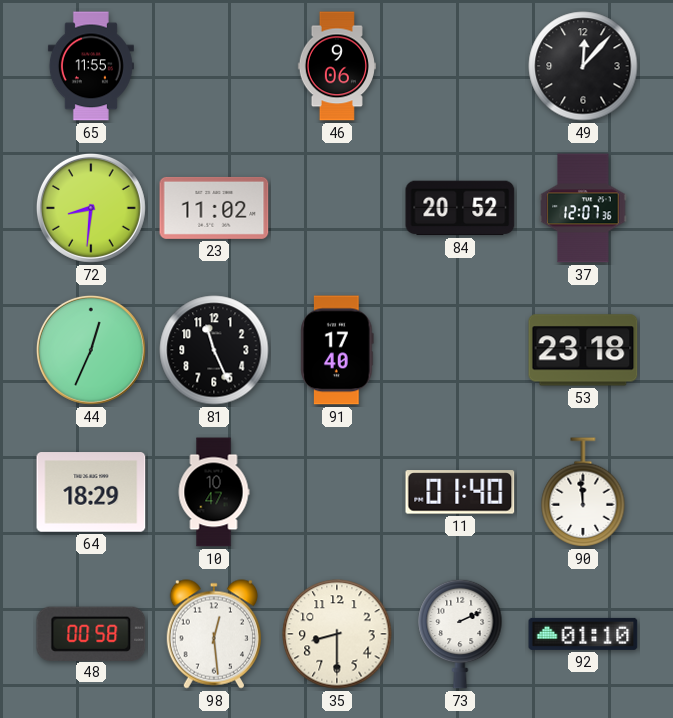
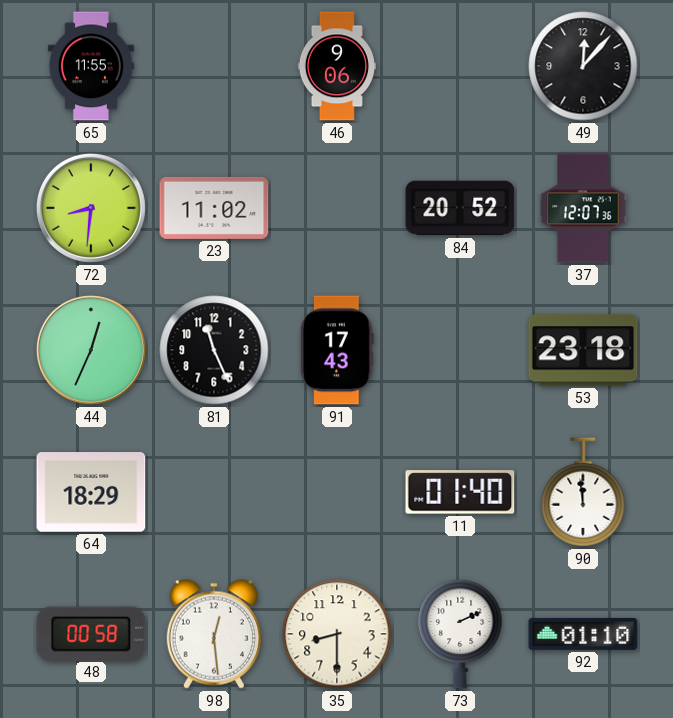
91: 17:40 -> 17:43 (337, 350)
10: 10:47 -> none (214, 492)
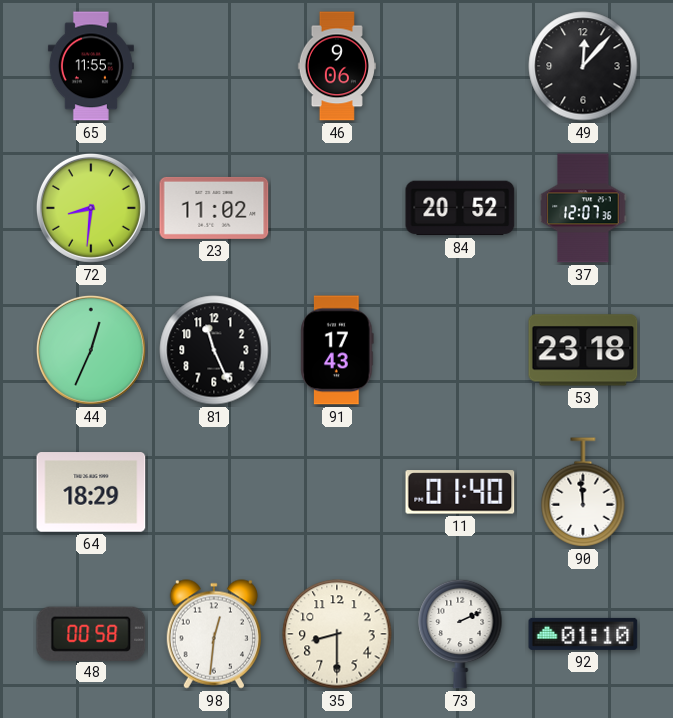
98: 12:29 -> 12:31 (214, 634)
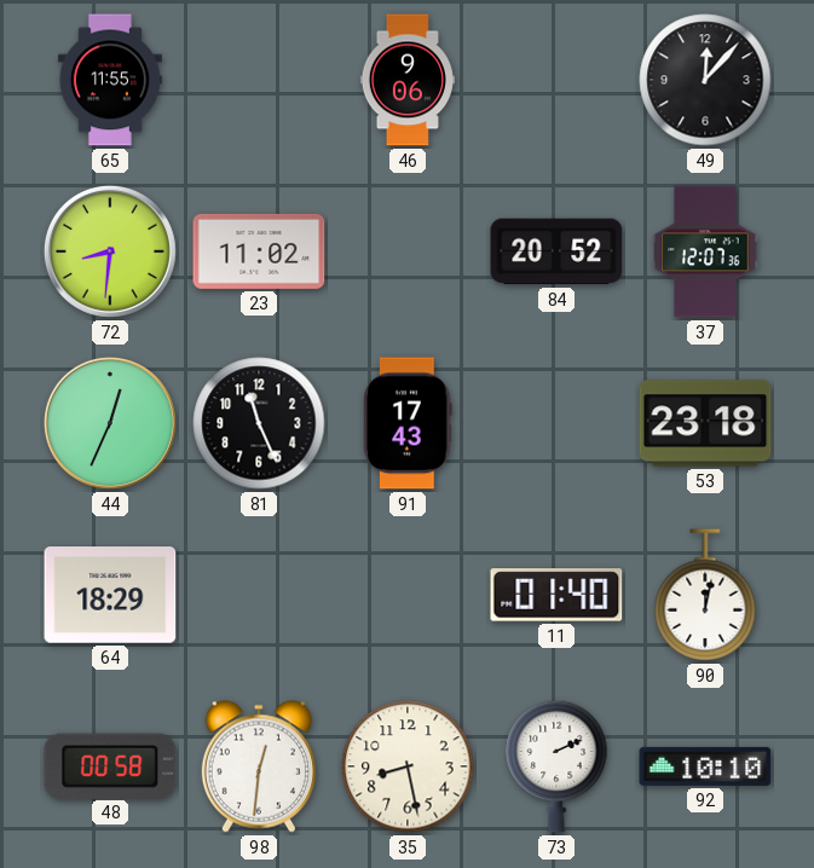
90: 11:59 -> 12:02 (705, 595)
35: 8:30 -> 8:28 (408, 766)
92: 01:10 -> 10:10 (705, 766)
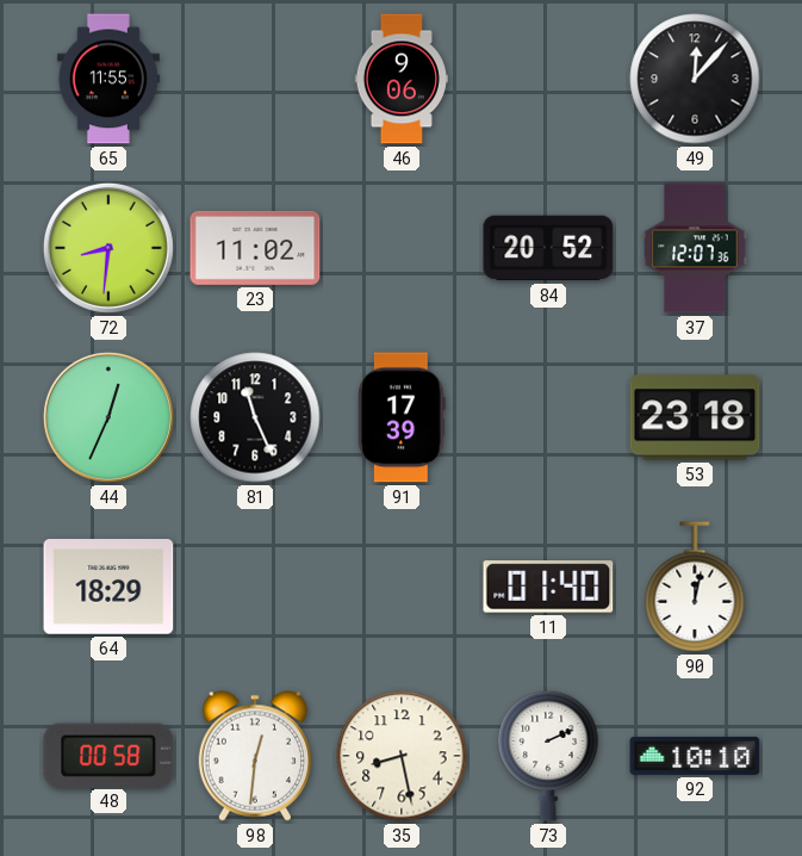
91: 17:43 -> 17:39 (402, 417)
